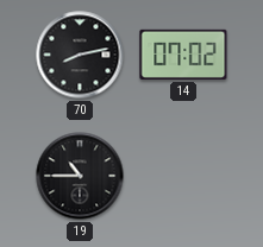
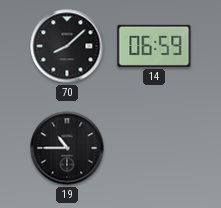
70: 8:13 -> 8:08 (67, 46)
14: 07:02 -> 06:59 (154, 46)
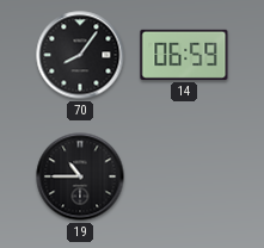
70: 8:08 -> 8:06 (80, 55)
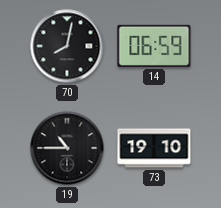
70: 8:06 -> 8:02 (67, 46)
73: none -> 19:10 (154, 148)
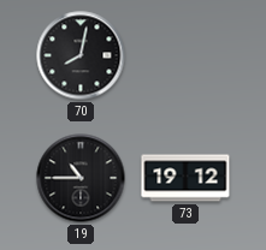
14: 06:59 -> none (154, 46)
73: 19:10 -> 19:12 (185, 178)
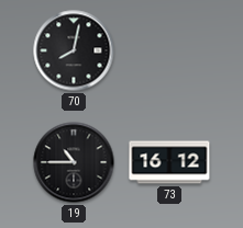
73: 19:12 -> 16:12 (169, 162)
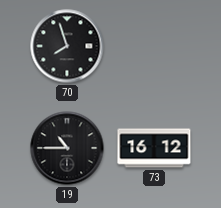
70: 8:02 -> 7:57 (67, 46)
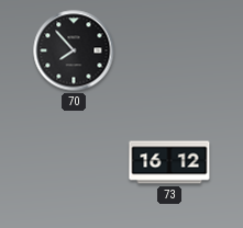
70: 7:57 -> 7:53 (74, 50)
19: 10:45 -> none (67, 148)
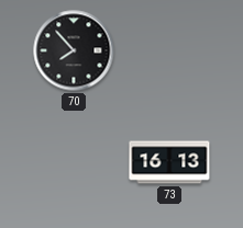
73: 16:12 -> 16:13 (169, 162)
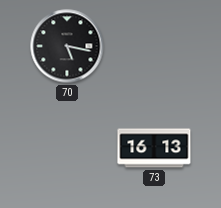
70: 7:53 -> 5:17 (67, 46)
